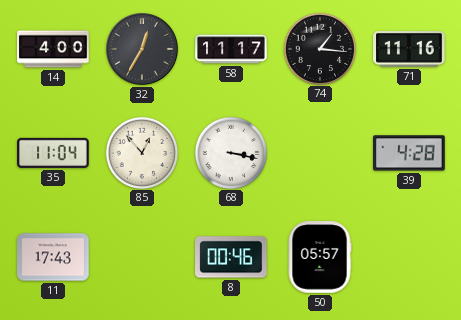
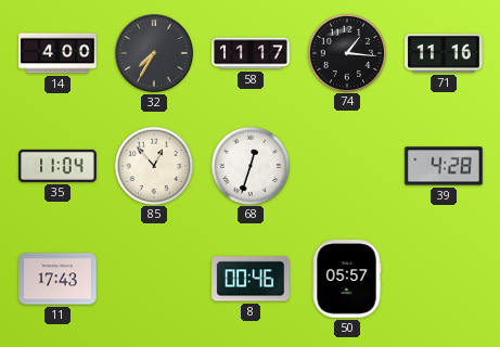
32: 12:35 -> 7:35 (154, 53)
68: 3:17 -> 12:33 (249, 165)
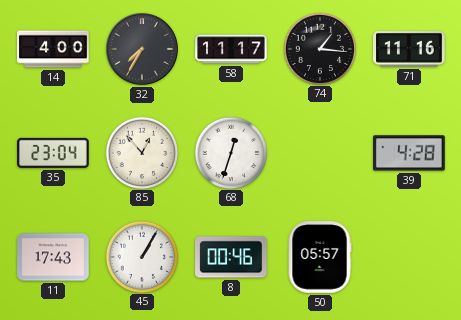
35: 11:04 -> 23:04 (53, 153)
45: none -> 1:05 (141, 256)
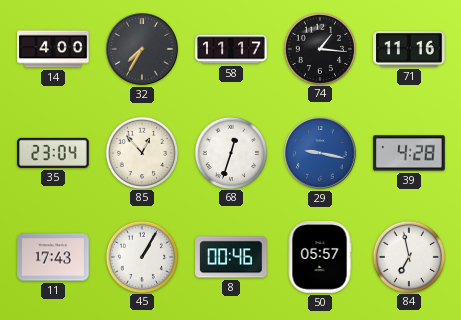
29: none -> 9:17 (320, 153)
84: none -> 6:58 (408, 256)
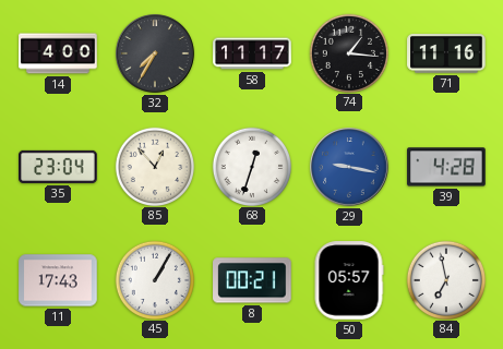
8: 00:46 -> 00:21 (252, 280)
